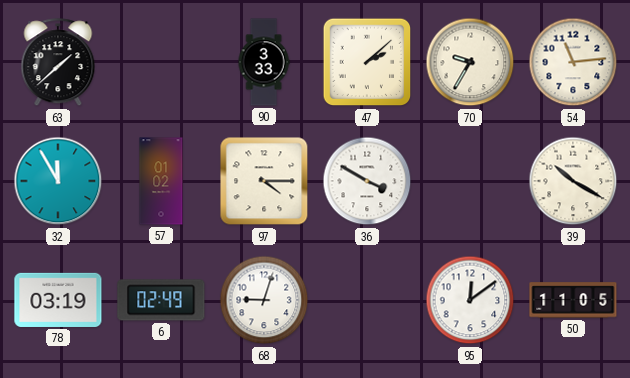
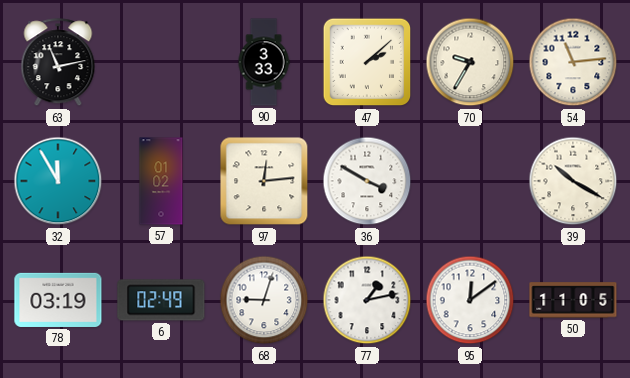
63: 1:38 -> 11:13 (58, 63)
97: 4:15 -> 12:14 (264, 181)
77: none -> 1:13 (367, 300)
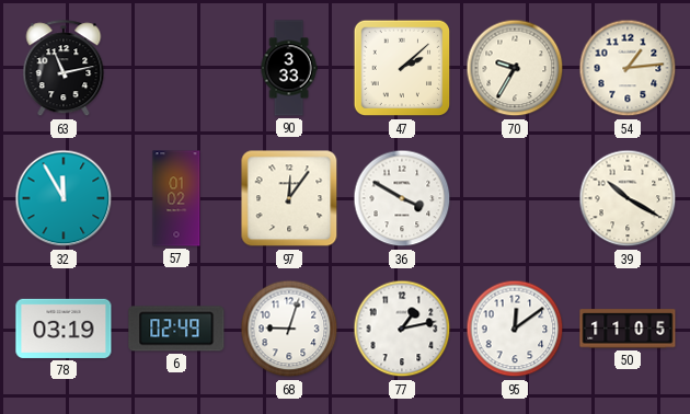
54: 11:14 -> 1:14 (628, 68)
97: 12:14 -> 12:06 (289, 198)
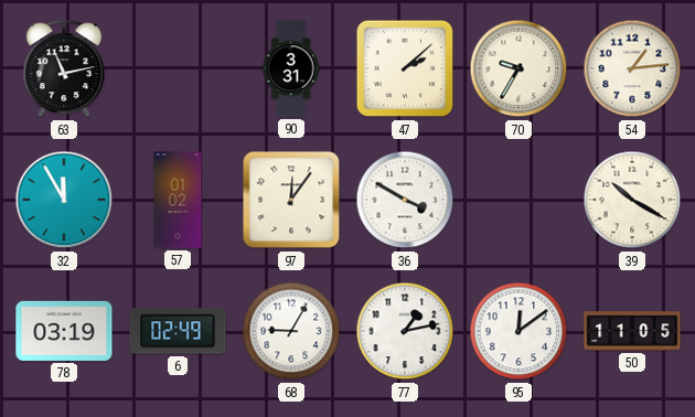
90: 3:33 -> 3:31 (291, 68)
68: 9:03 -> 9:05 (291, 331)
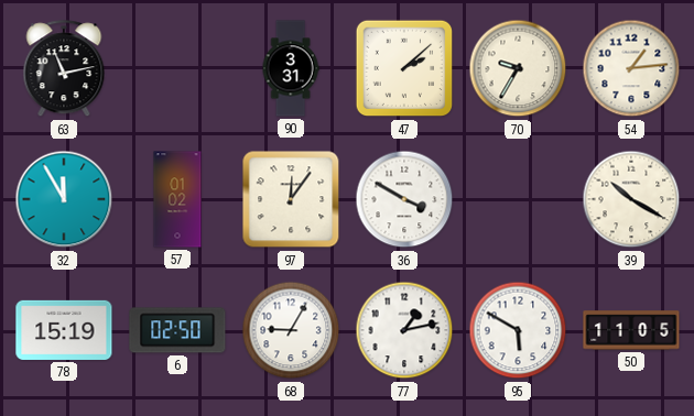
78: 03:19 -> 15:19 (64, 330)
6: 02:49 -> 02:50 (177, 330)
95: 12:09 -> 5:50 (518, 330)
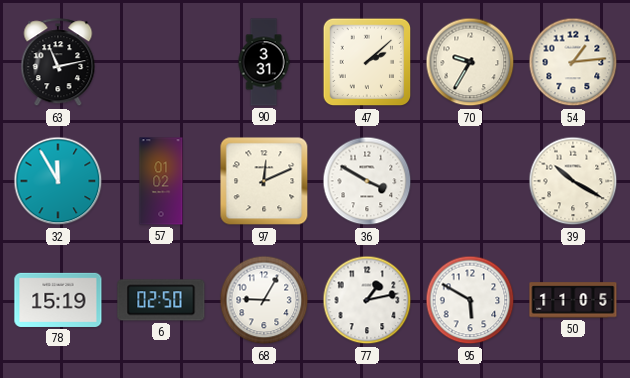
97: 12:06 -> 12:11 (264, 181)
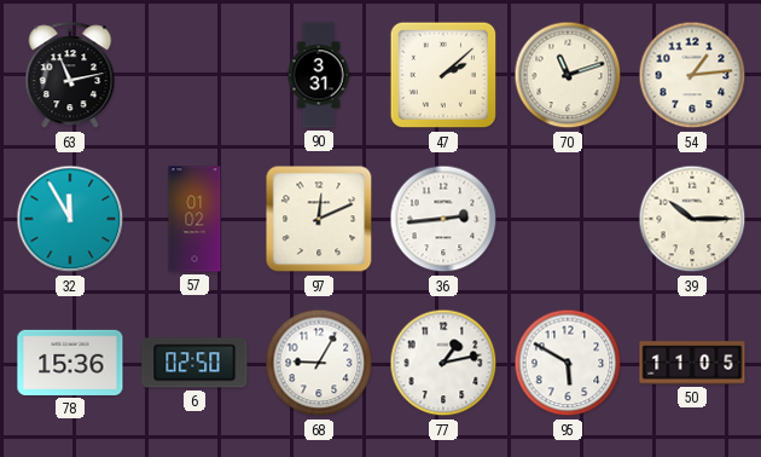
70: 9:35 -> 11:12 (568, 75)
36: 3:50 -> 2:44 (443, 219)
39: 10:20 -> 10:15 (692, 219)
78: 15:19 -> 15:36 (70, 363)
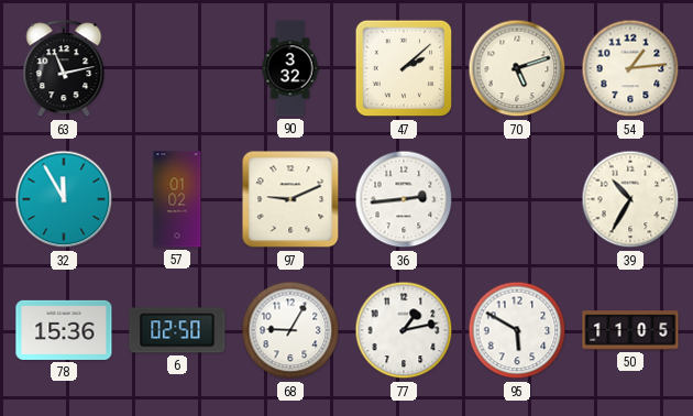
90: 3:31 -> 3:32 (290, 68)
70: 11:12 -> 5:12 (517, 68)
97: 12:11 -> 9:11 (290, 199)
39: 10:15 -> 10:35 (630, 199)
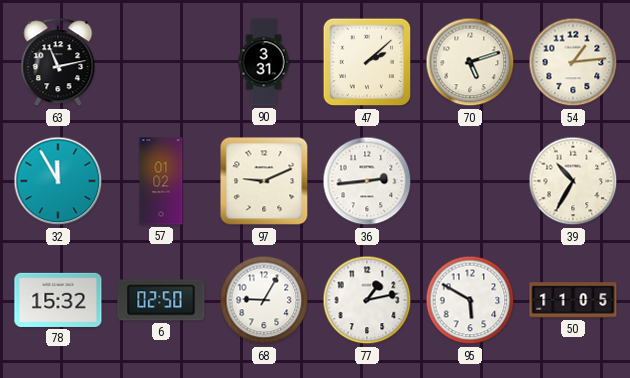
90: 3:32 -> 3:31 (264, 62)
78: 15:36 -> 15:32 (58, 300)
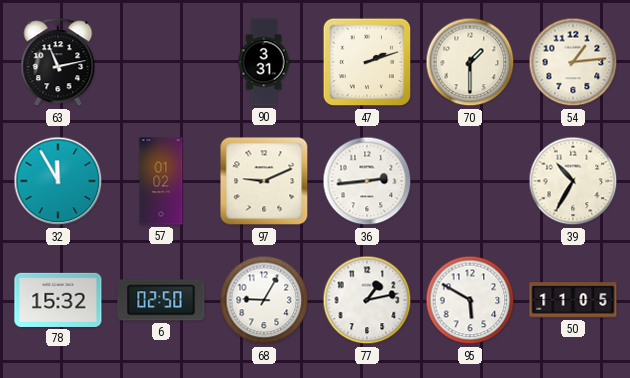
47: 2:08 -> 2:12 (367, 62)
70: 5:12 -> 1:30 (470, 62)
